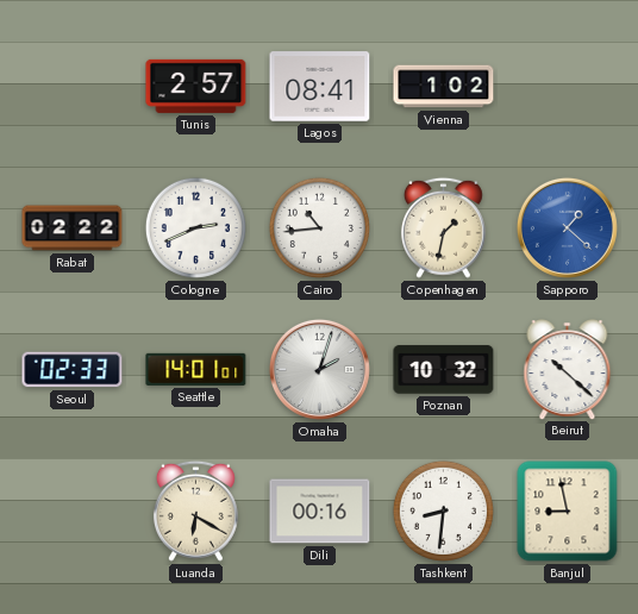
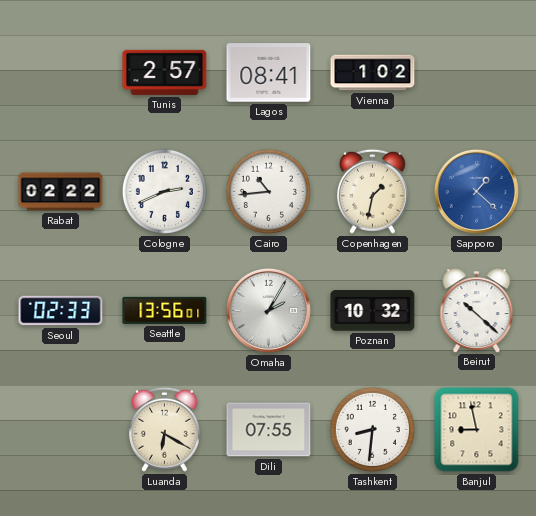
Seattle: 14:01 -> 13:56 (165, 310)
Omaha: 2:03 -> 2:05 (268, 310)
Dili: 00:16 -> 07:55 (269, 430)
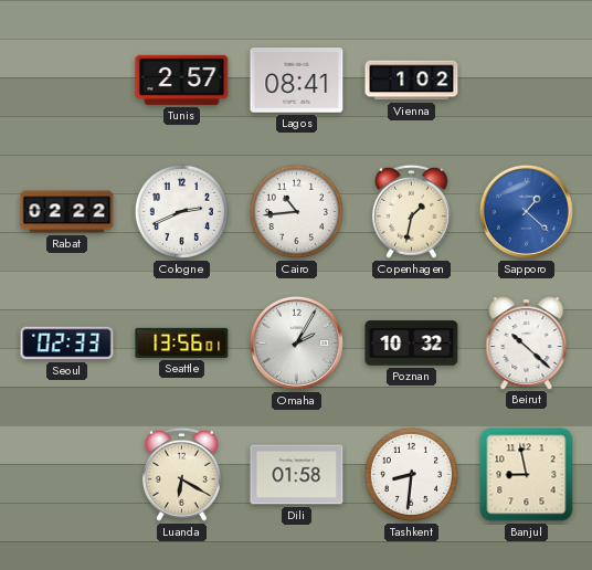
Dili: 07:55 -> 01:58 (297, 475)
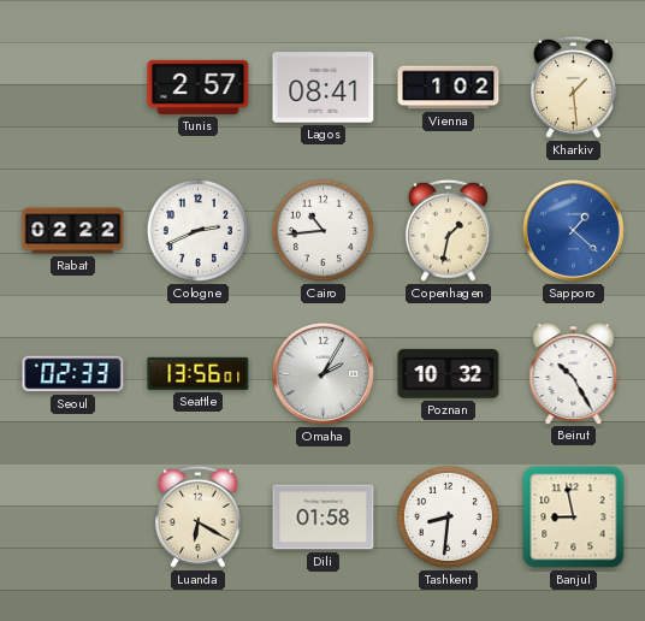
Kharkiv: none -> 1:29 (573, 87)
Beirut: 10:22 -> 10:25 (574, 373)
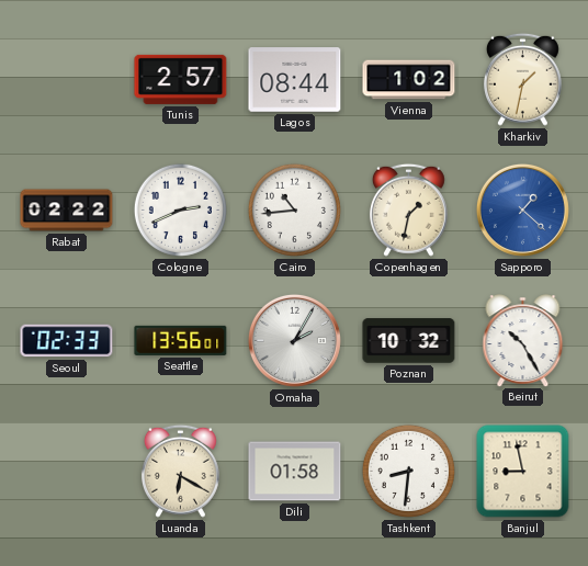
Lagos: 08:41 -> 08:44 (295, 80)
Kharkiv: 1:29 -> 1:32 (522, 79)
